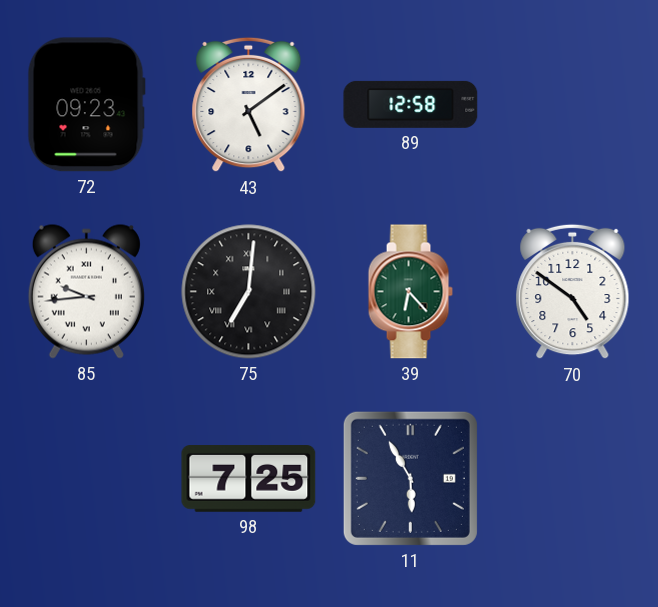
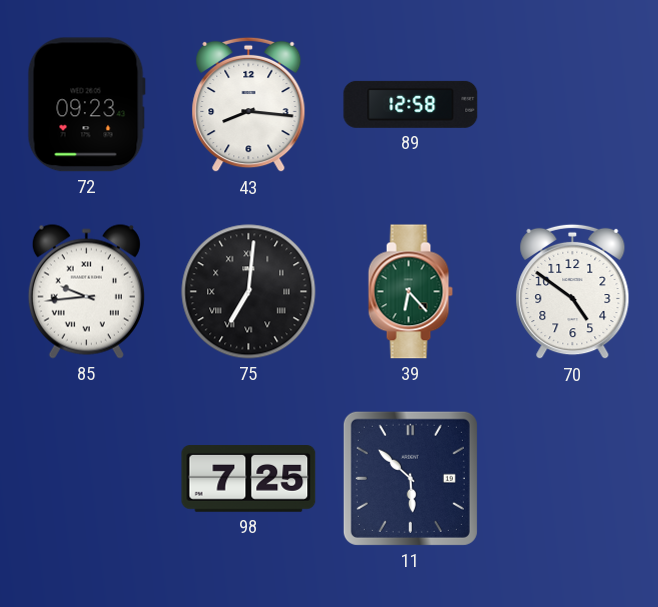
43: 5:09 -> 8:16 (249, 105)
11: 5:55 -> 5:52 (410, 478)
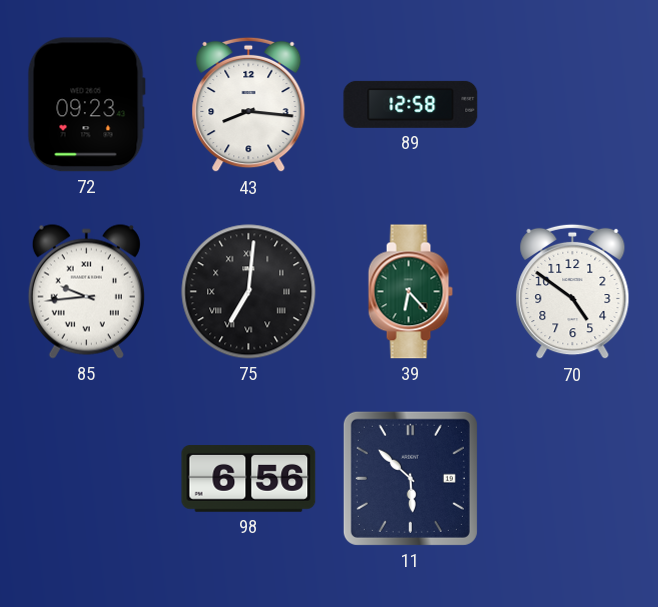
98: 7:25 -> 6:56 (249, 479)
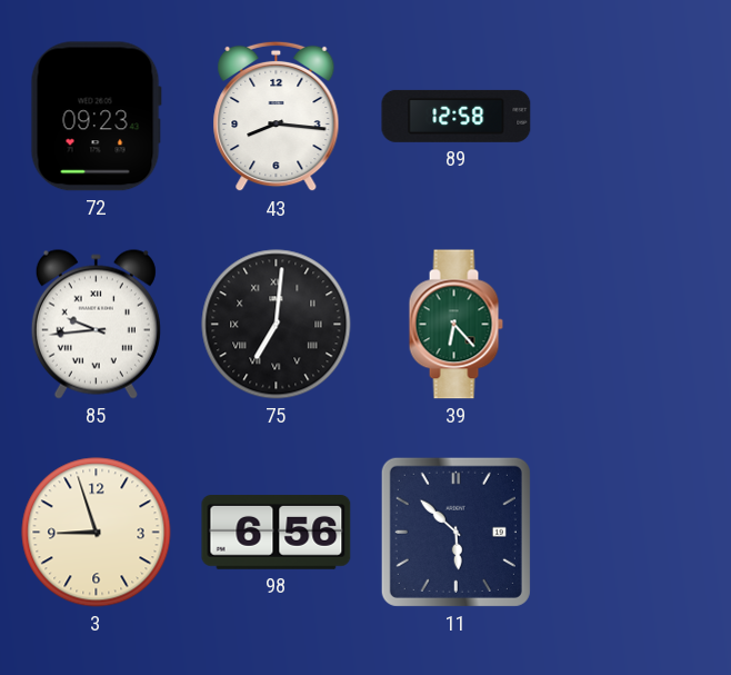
70: 4:51 -> none (573, 292)
3: none -> 8:57 (97, 533)
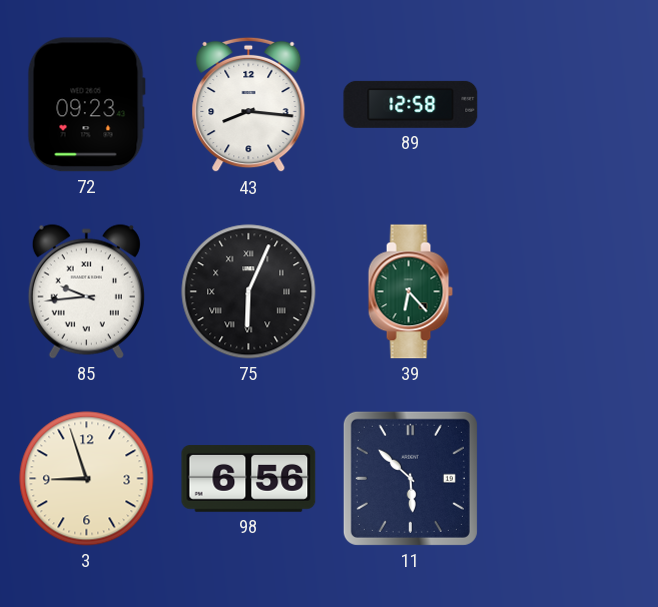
75: 7:01 -> 6:04 (249, 292)
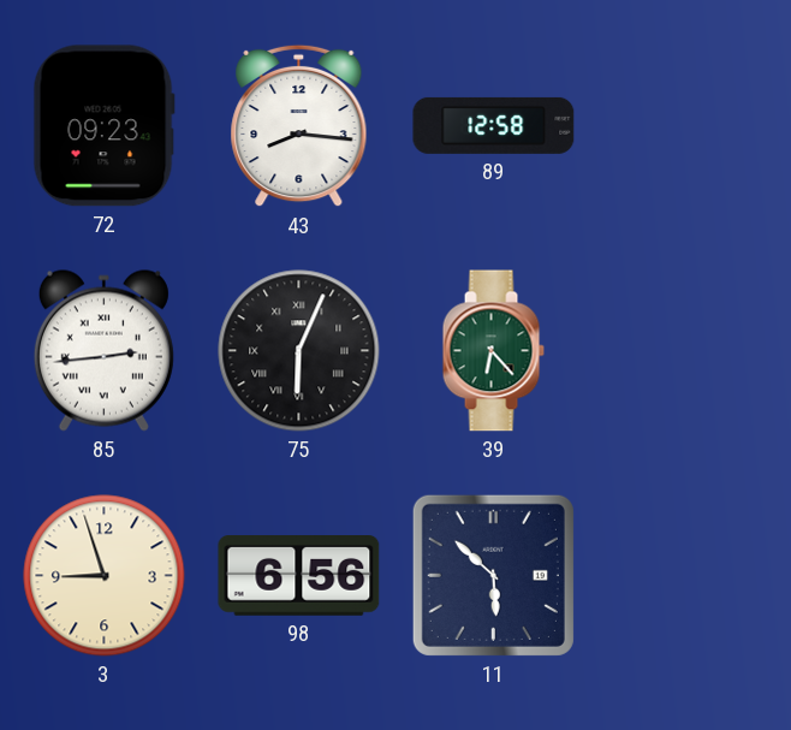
85: 9:44 -> 2:44 (103, 350)
